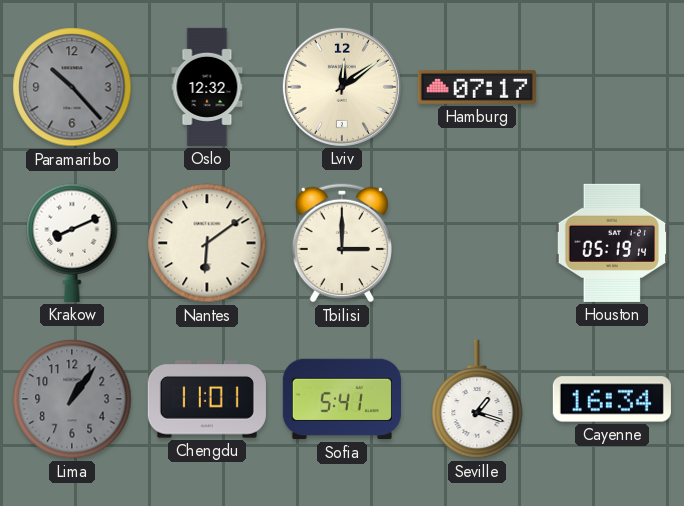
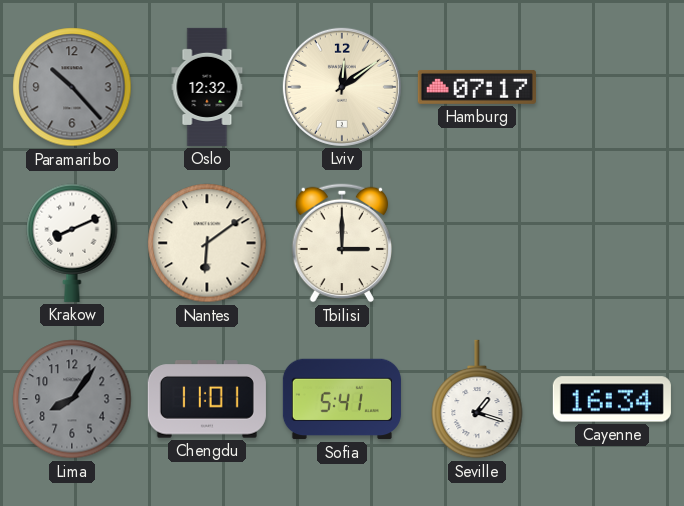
Houston: 05:19 -> none (612, 243)
Lima: 1:06 -> 8:06 (72, 399)
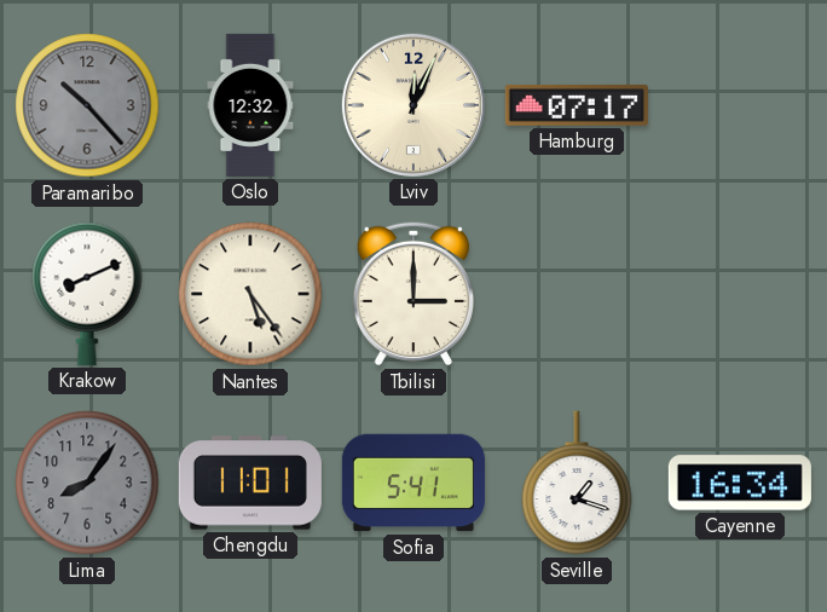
Lviv: 12:09 -> 12:04 (413, 105)
Nantes: 6:09 -> 5:24 (250, 294)
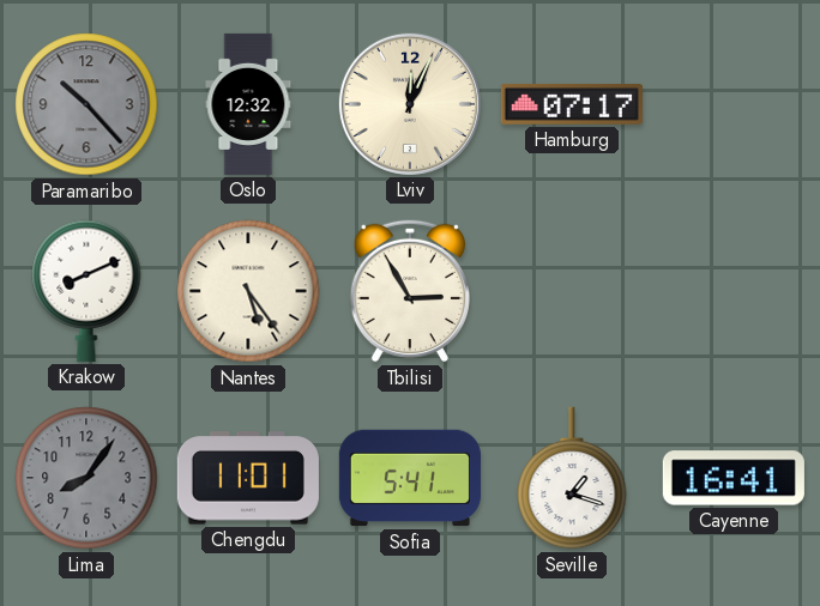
Tbilisi: 3:00 -> 2:55 (409, 291)
Cayenne: 16:34 -> 16:41 (734, 478)
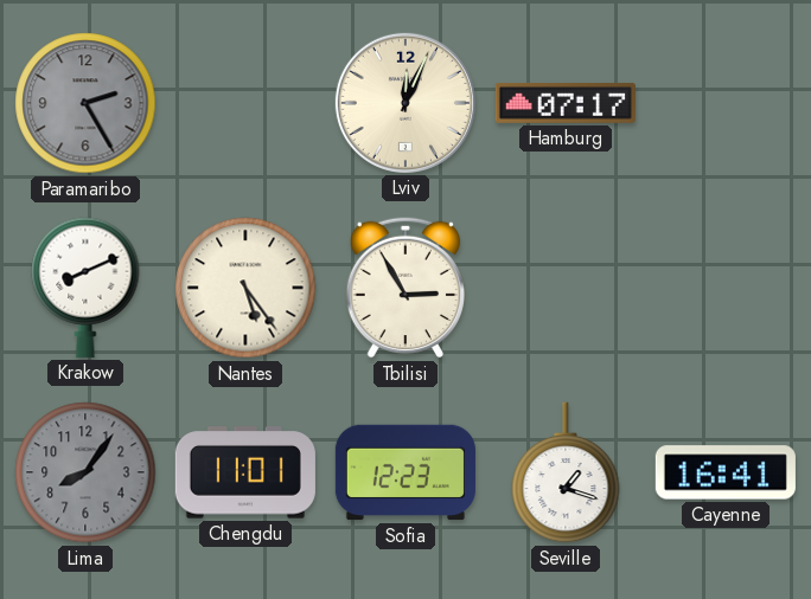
Paramaribo: 10:23 -> 2:25 (85, 103)
Oslo: 12:32 -> none (248, 104)
Sofia: 5:41 -> 12:23 (405, 472)
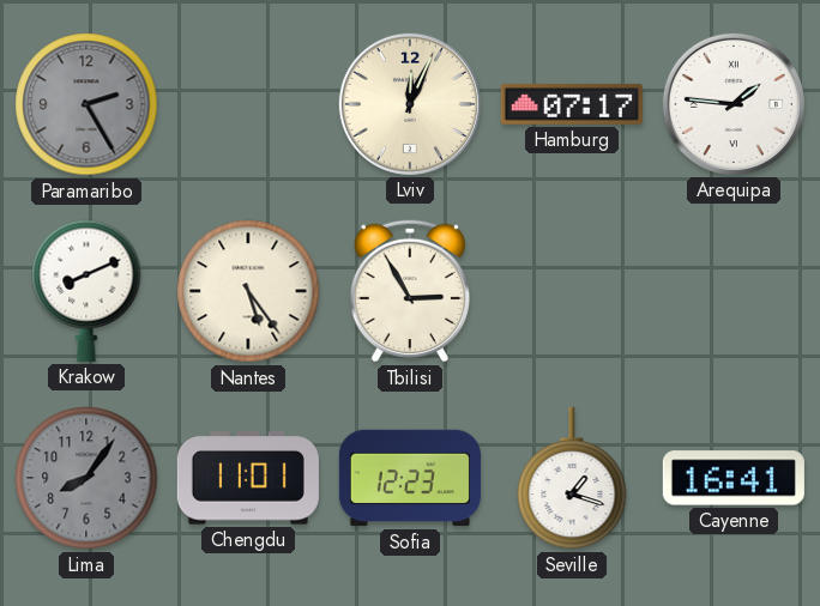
Arequipa: none -> 1:46 (734, 104)
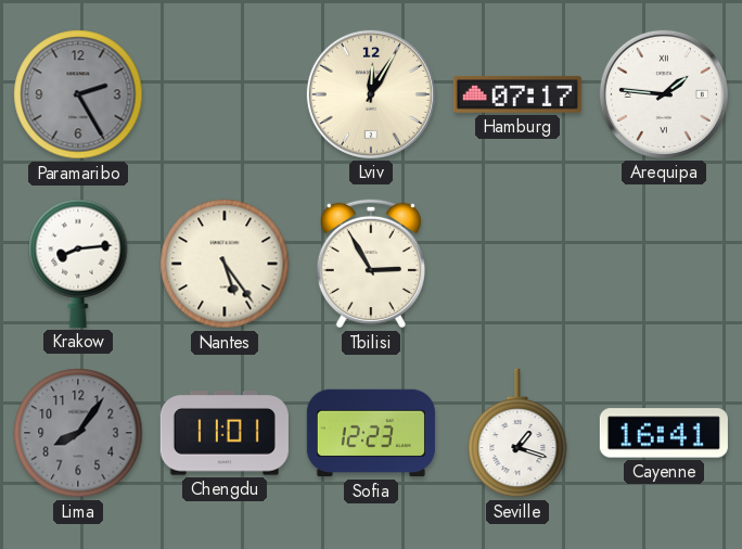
Lviv: 12:04 -> 12:05 (371, 94)
Krakow: 8:11 -> 8:14 (78, 264)
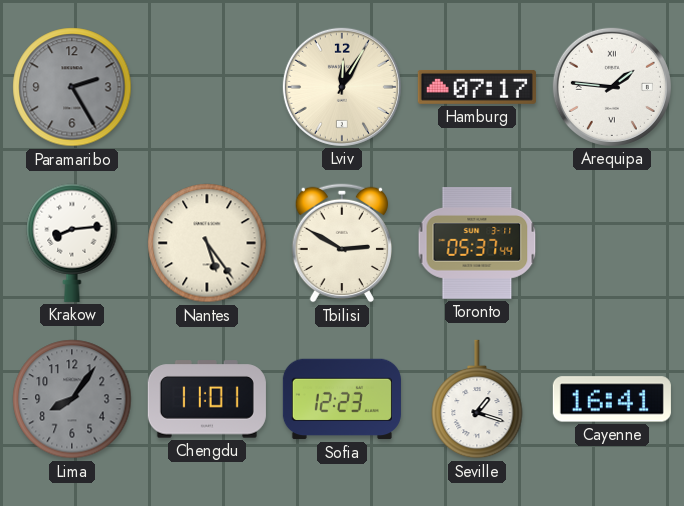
Tbilisi: 2:55 -> 2:50 (341, 243)
Toronto: none -> 05:37 (477, 244)
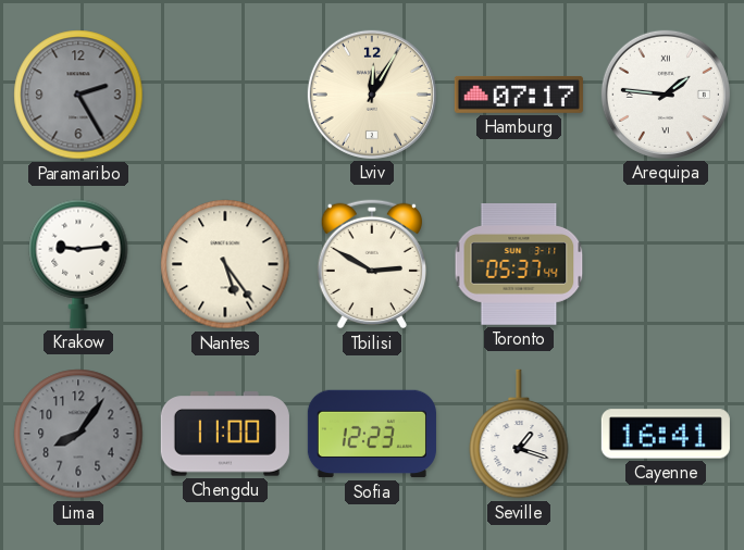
Krakow: 8:14 -> 9:14 (78, 264)
Chengdu: 11:01 -> 11:00 (225, 434)
